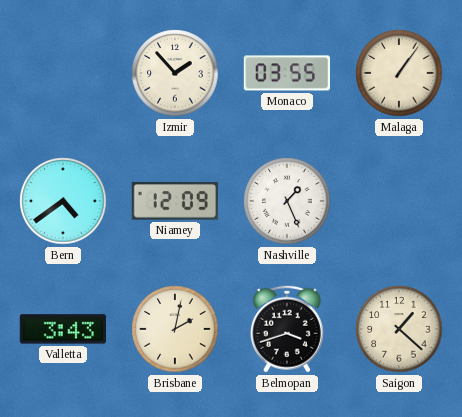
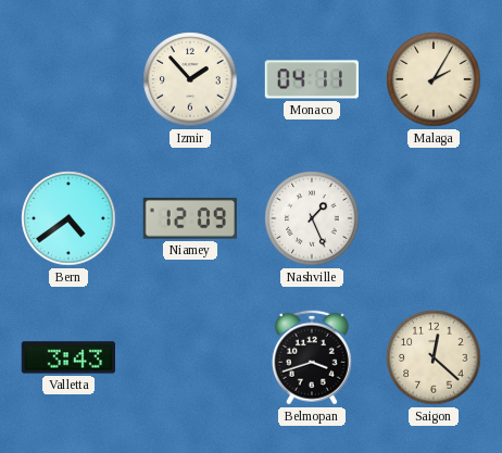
Monaco: 03:55 -> 04:11 (312, 79)
Malaga: 1:06 -> 2:05 (434, 79)
Brisbane: 2:02 -> none (175, 329)
Saigon: 1:22 -> 12:22 (434, 357)
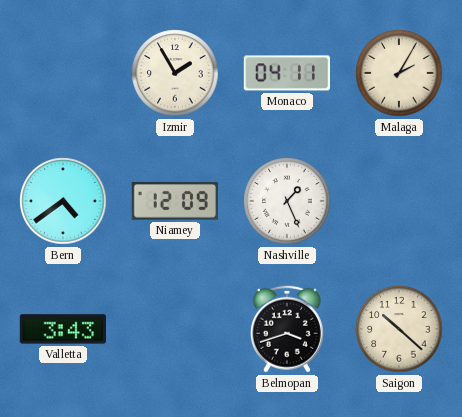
Izmir: 1:53 -> 1:55 (175, 73)
Saigon: 12:22 -> 10:22 (399, 329)
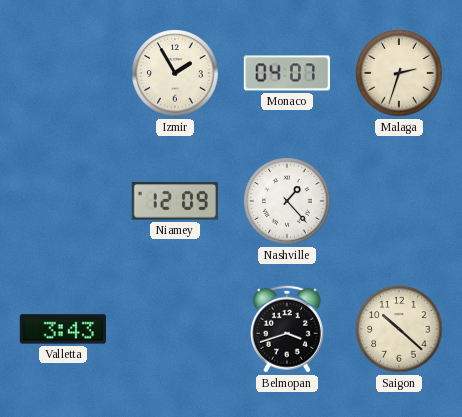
Monaco: 04:11 -> 04:07 (287, 73)
Malaga: 2:05 -> 2:33 (399, 73)
Bern: 4:39 -> none (63, 201)
Nashville: 1:26 -> 1:23 (287, 201)
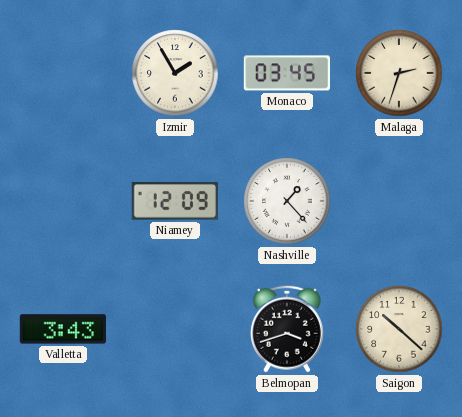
Monaco: 04:07 -> 03:45 (287, 73)
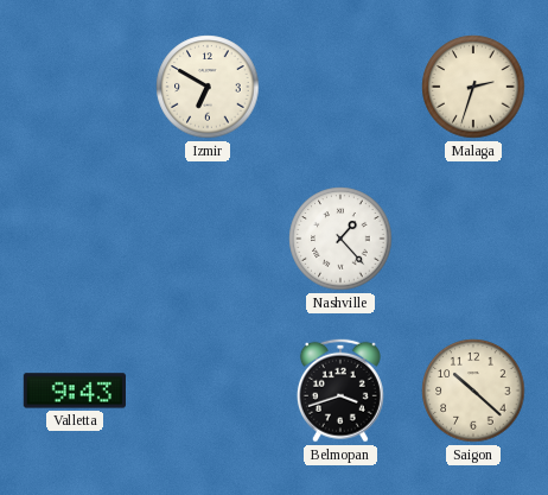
Izmir: 1:55 -> 6:50 (208, 87)
Monaco: 03:45 -> none (287, 73)
Niamey: 12:09 -> none (174, 201)
Valletta: 3:43 -> 9:43 (74, 391)
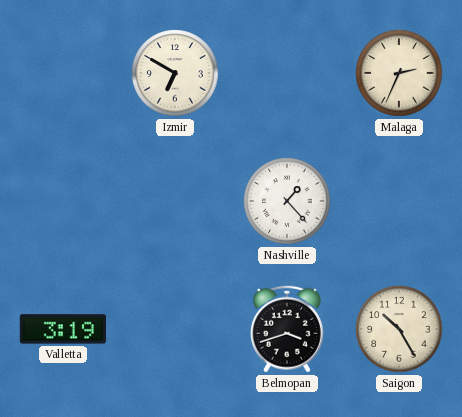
Malaga: 2:33 -> 2:34 (399, 73)
Valletta: 9:43 -> 3:19 (62, 329)
Saigon: 10:22 -> 10:25 (399, 329)
